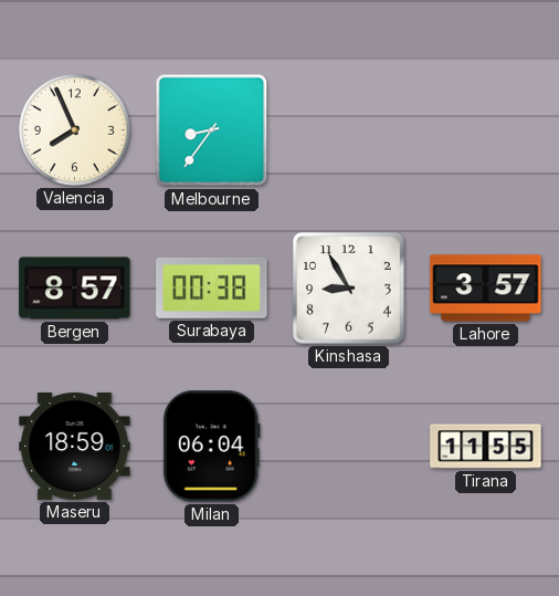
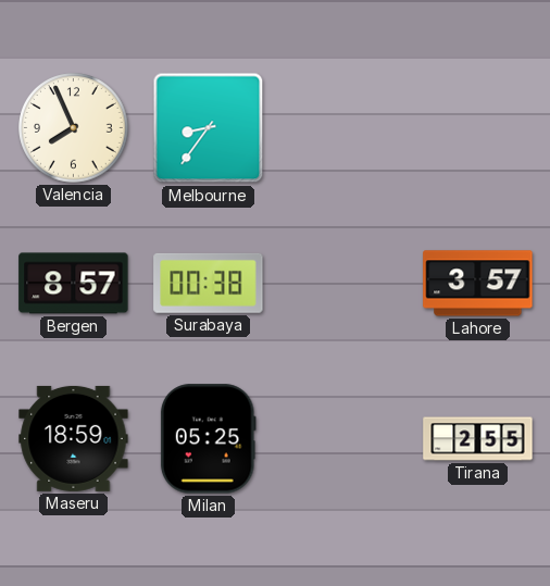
Kinshasa: 8:55 -> none (349, 289)
Milan: 06:04 -> 05:25 (208, 439)
Tirana: 11:55 -> 2:55 (478, 439)
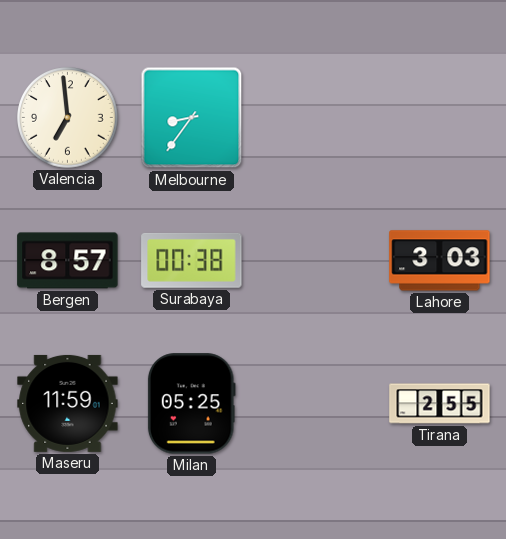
Valencia: 7:56 -> 6:59 (68, 118)
Lahore: 3:57 -> 3:03 (440, 261)
Maseru: 18:59 -> 11:59 (68, 403)
